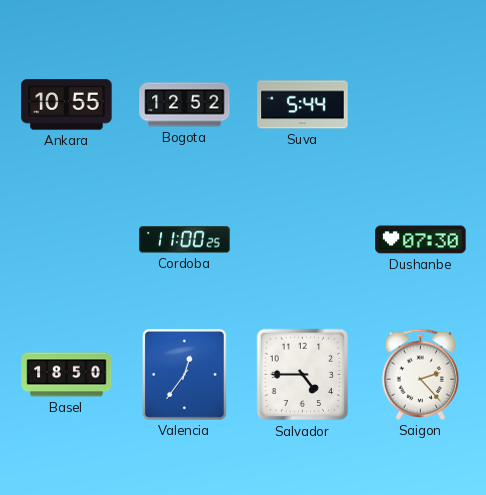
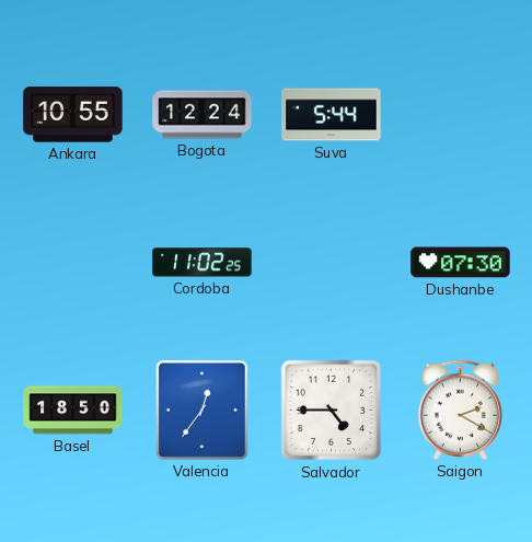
Bogota: 12:52 -> 12:24 (203, 115)
Cordoba: 11:00 -> 11:02 (203, 263)
Saigon: 2:23 -> 2:20 (460, 410)
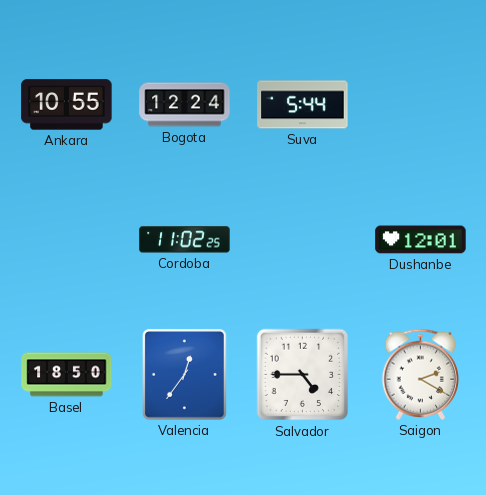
Dushanbe: 07:30 -> 12:01 (421, 240)
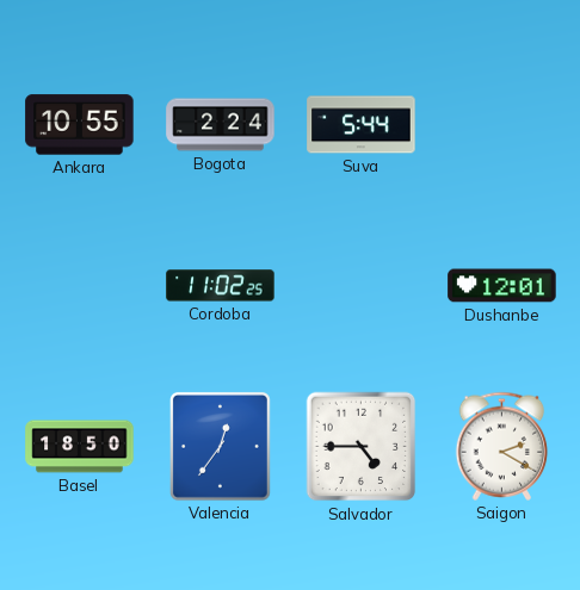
Bogota: 12:24 -> 2:24 (221, 125)
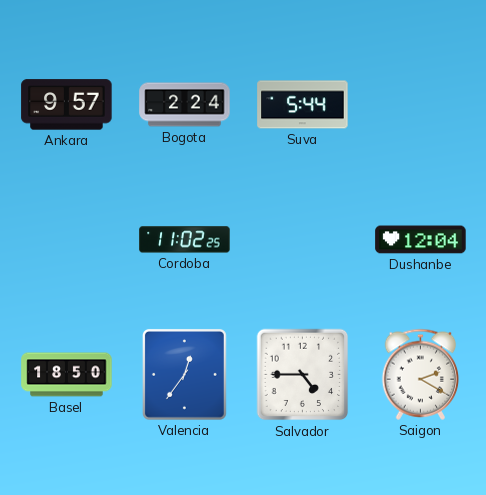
Ankara: 10:55 -> 9:57 (67, 105)
Dushanbe: 12:01 -> 12:04 (421, 240)
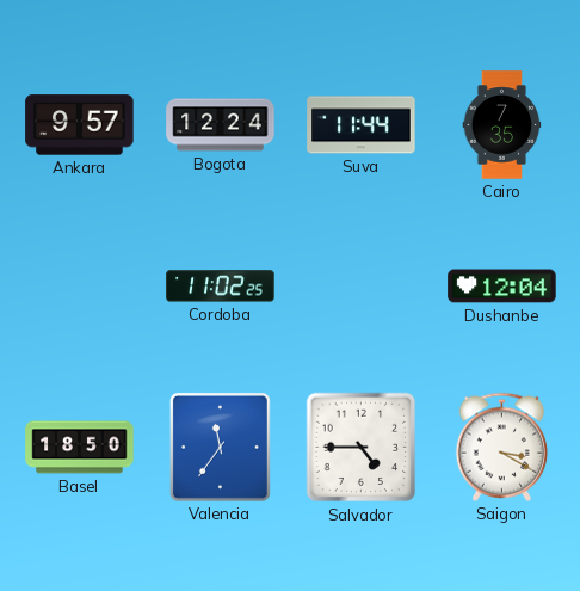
Bogota: 2:24 -> 12:24 (221, 125)
Suva: 5:44 -> 11:44 (362, 125)
Cairo: none -> 7:35 (502, 125)
Valencia: 12:36 -> 11:36 (220, 447)
Saigon: 2:20 -> 3:20 (501, 447)
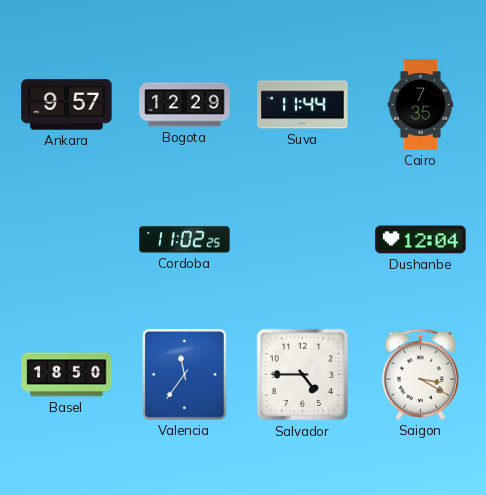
Bogota: 12:24 -> 12:29 (185, 105)
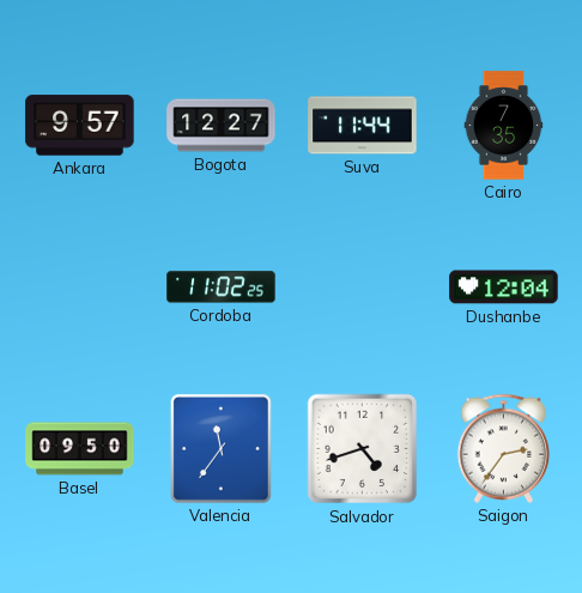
Bogota: 12:29 -> 12:27 (222, 126)
Basel: 18:50 -> 09:50 (80, 449)
Salvador: 4:45 -> 4:42 (363, 449)
Saigon: 3:20 -> 2:36 (503, 448)
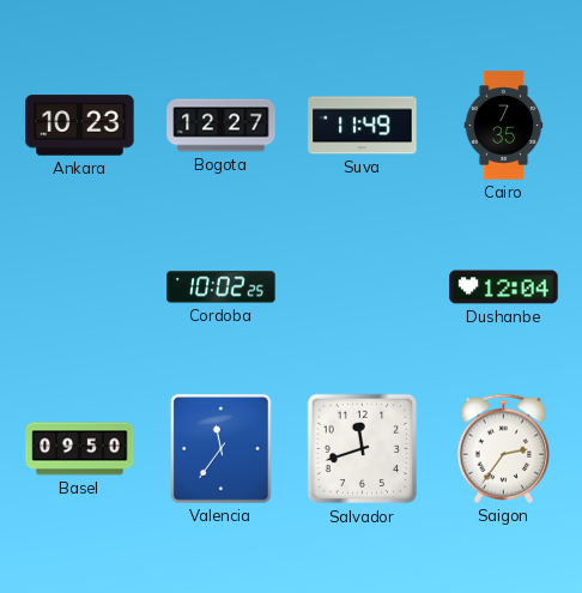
Ankara: 9:57 -> 10:23 (80, 126)
Suva: 11:44 -> 11:49 (363, 126)
Cordoba: 11:02 -> 10:02 (222, 288)
Salvador: 4:42 -> 11:42 (363, 449)
